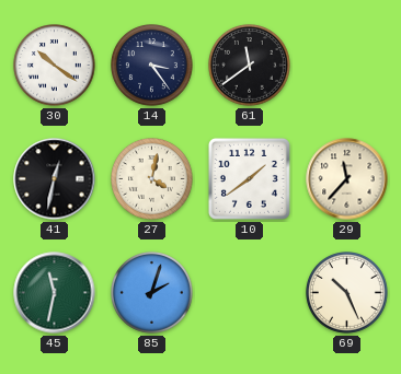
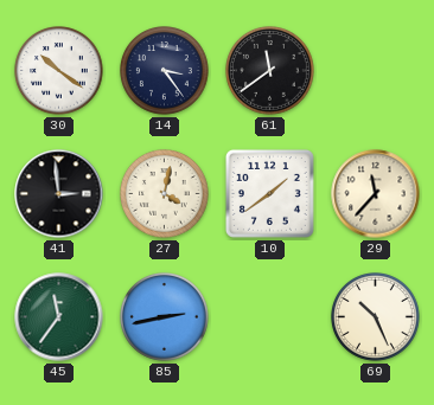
41: 12:32 -> 2:59 (59, 194)
45: 11:32 -> 11:36 (59, 317)
85: 2:03 -> 2:43 (165, 317)
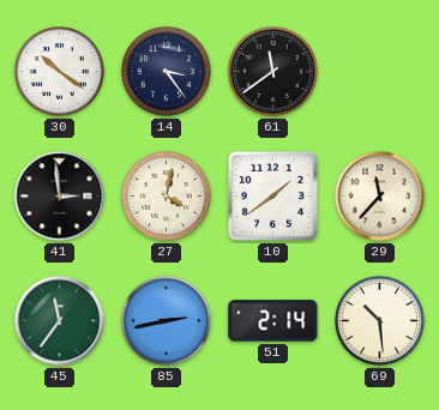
51: none -> 2:14 (273, 321)
69: 10:26 -> 10:29 (380, 321)
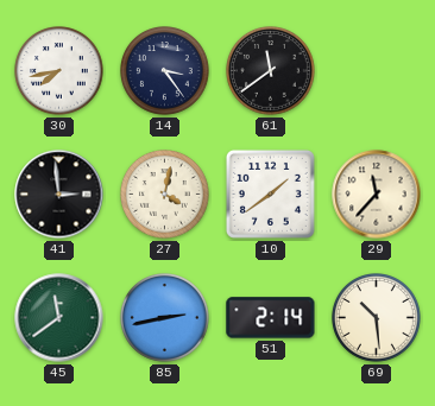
30: 10:21 -> 7:43 (59, 71)
45: 11:36 -> 11:39 (59, 318)
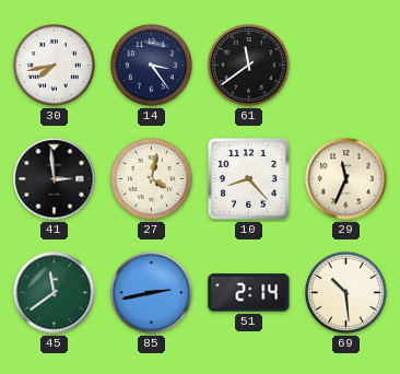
10: 1:39 -> 8:23 (248, 178)
29: 11:37 -> 11:34 (346, 179)
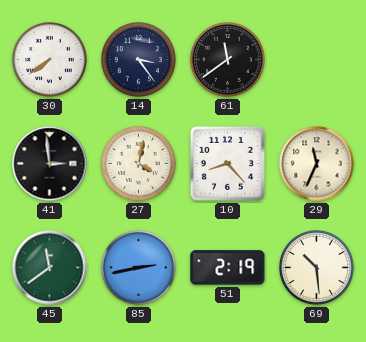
30: 7:43 -> 7:39 (50, 60)
51: 2:14 -> 2:19 (228, 268)
